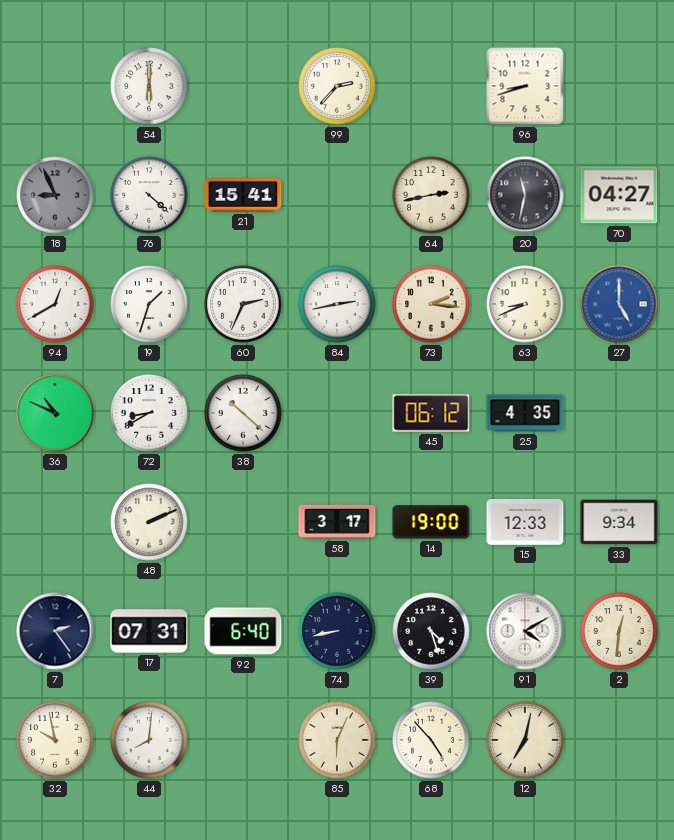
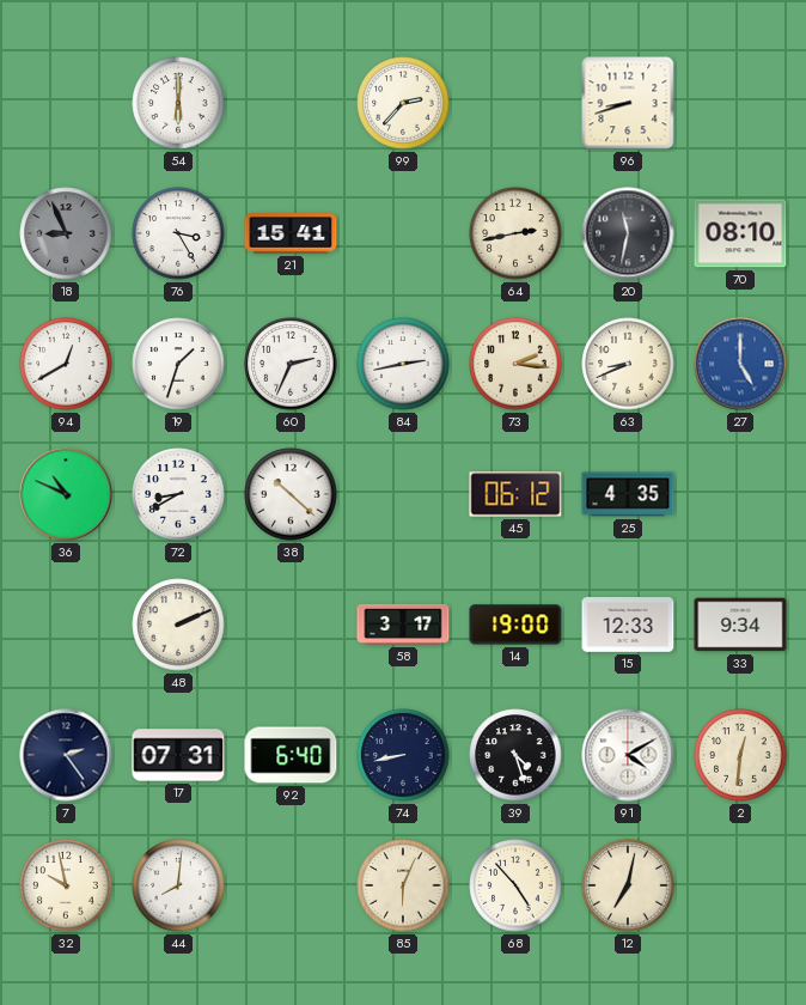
76: 4:22 -> 3:25 (178, 233)
70: 04:27 -> 08:10 (740, 233)
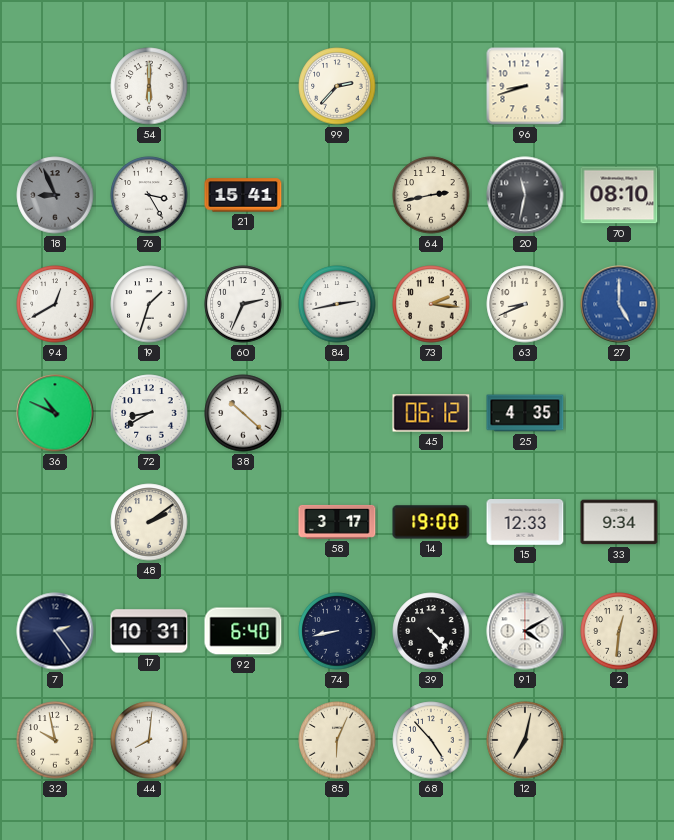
48: 2:11 -> 2:09 (149, 522)
17: 07:31 -> 10:31 (149, 631)
39: 4:27 -> 4:23 (431, 631)
